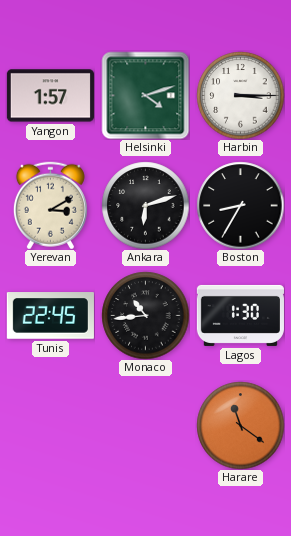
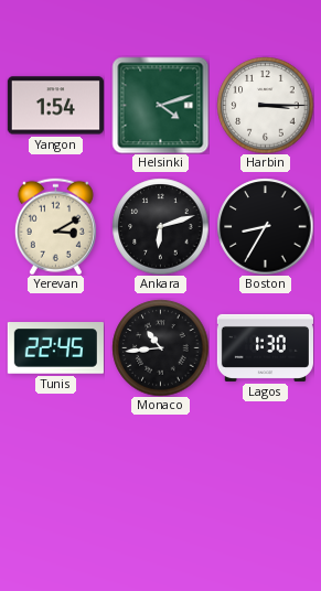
Yangon: 1:57 -> 1:54 (55, 106)
Harare: 11:21 -> none (240, 425)
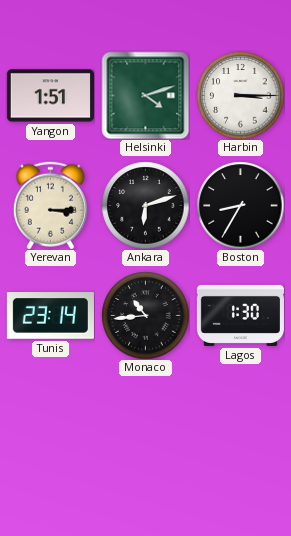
Yangon: 1:54 -> 1:51 (50, 96)
Yerevan: 3:10 -> 3:15 (50, 205)
Tunis: 22:45 -> 23:14 (50, 316)
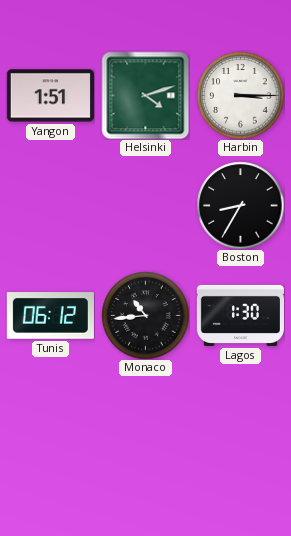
Yerevan: 3:15 -> none (50, 205)
Ankara: 6:12 -> none (145, 205)
Tunis: 23:14 -> 06:12 (50, 316)
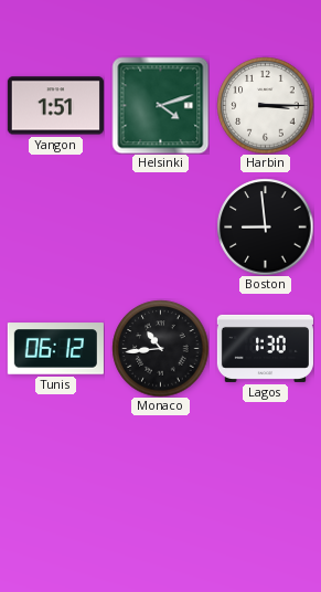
Boston: 8:35 -> 8:59 (265, 226)
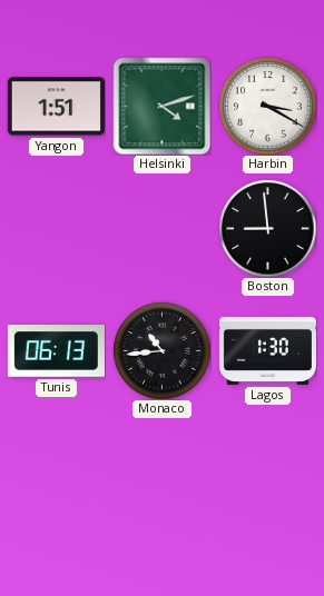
Harbin: 3:15 -> 3:20 (267, 106)
Tunis: 06:12 -> 06:13 (56, 351)
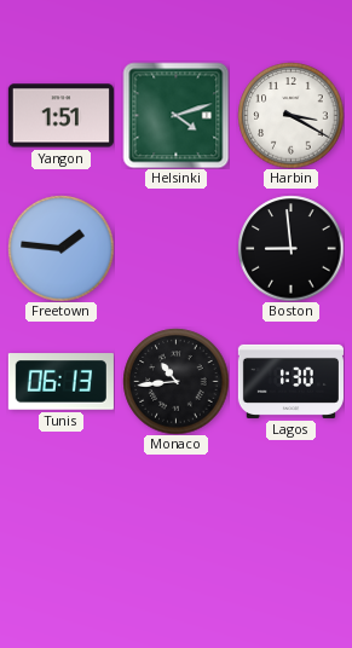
Freetown: none -> 1:46 (60, 248)
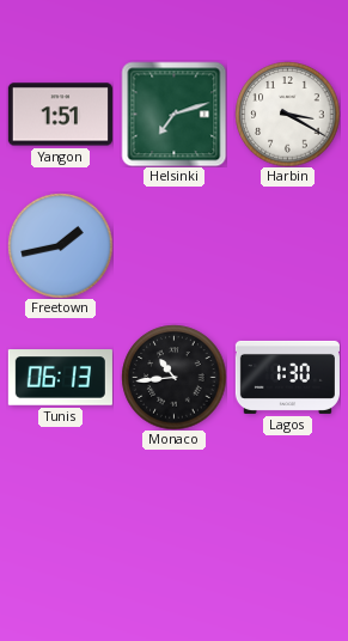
Helsinki: 4:12 -> 7:12 (173, 114)
Freetown: 1:46 -> 1:43 (60, 245)
Boston: 8:59 -> none (290, 248)
